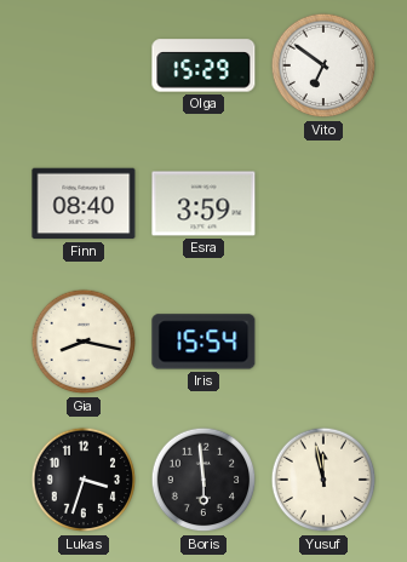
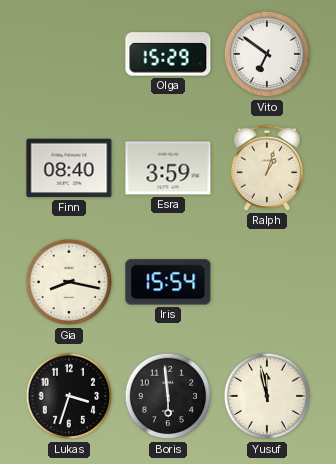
Ralph: none -> 1:03 (267, 168)
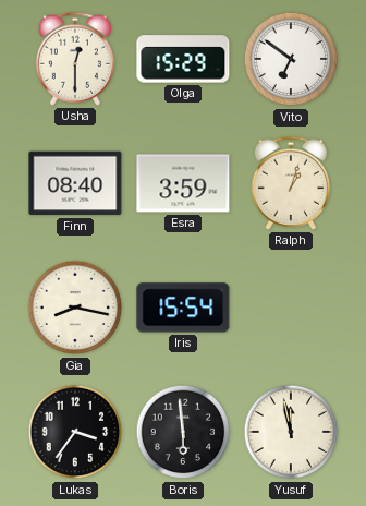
Usha: none -> 12:30 (75, 59)
Lukas: 3:33 -> 3:36 (75, 432)
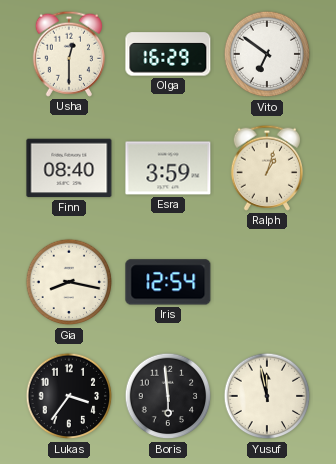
Olga: 15:29 -> 16:29 (168, 54)
Iris: 15:54 -> 12:54 (168, 282)
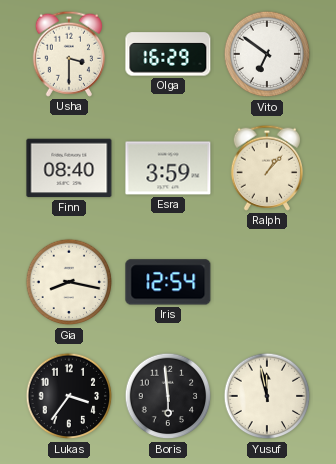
Usha: 12:30 -> 3:30 (69, 54)
Ralph: 1:03 -> 1:07 (267, 168)
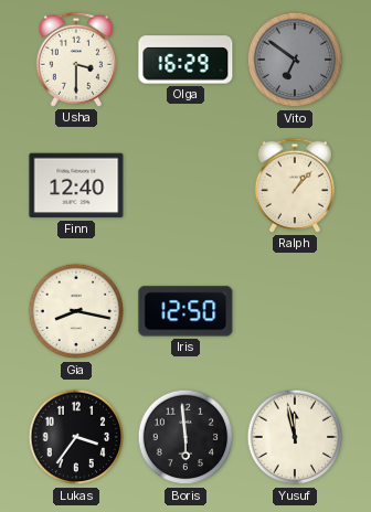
Vito dial: white -> grey (295, 60)
Finn: 08:40 -> 12:40 (76, 185)
Esra: 3:59 -> none (168, 168)
Iris: 12:54 -> 12:50 (185, 311)
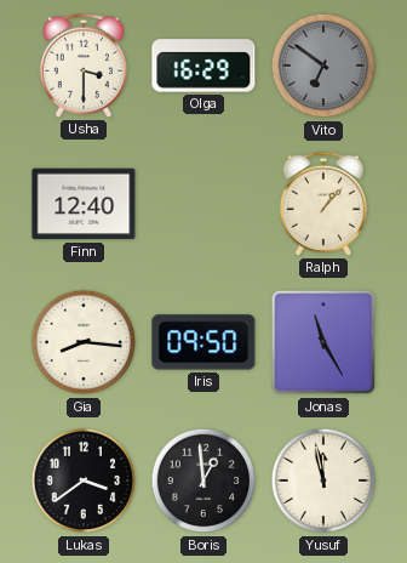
Gia: 8:17 -> 8:16 (84, 342)
Iris: 12:50 -> 09:50 (203, 342)
Jonas: none -> 11:25 (323, 342)
Lukas: 3:36 -> 3:39 (84, 480)
Boris: 5:59 -> 12:59 (203, 480)
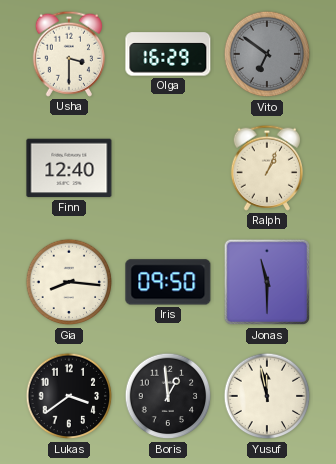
Ralph: 1:07 -> 1:04 (267, 168)
Jonas: 11:25 -> 11:30 (267, 282)
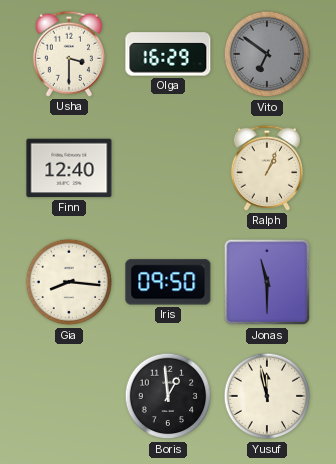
Lukas: 3:39 -> none (69, 396)
